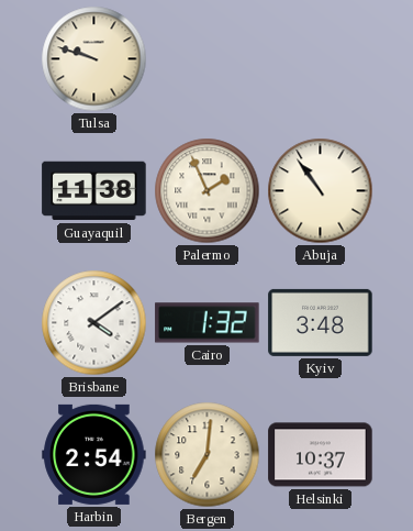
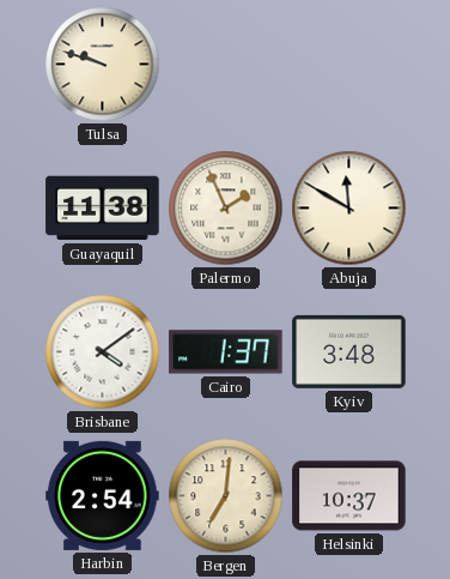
Abuja: 10:54 -> 11:50 (349, 209)
Cairo: 1:32 -> 1:37 (226, 352)
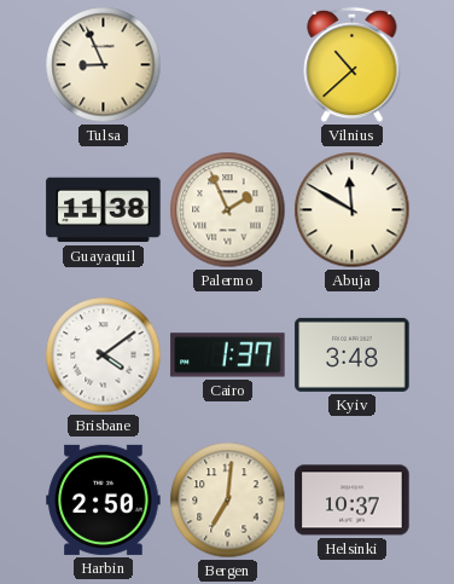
Tulsa: 9:48 -> 8:56 (104, 65)
Vilnius: none -> 10:38 (353, 65)
Harbin: 2:54 -> 2:50 (104, 499)
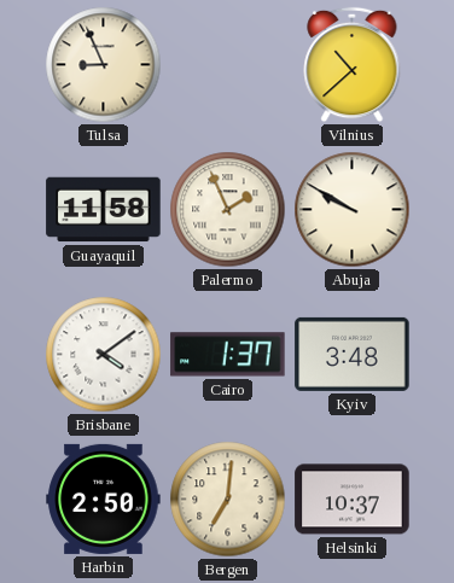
Guayaquil: 11:38 -> 11:58 (104, 210)
Abuja: 11:50 -> 9:50 (353, 210)
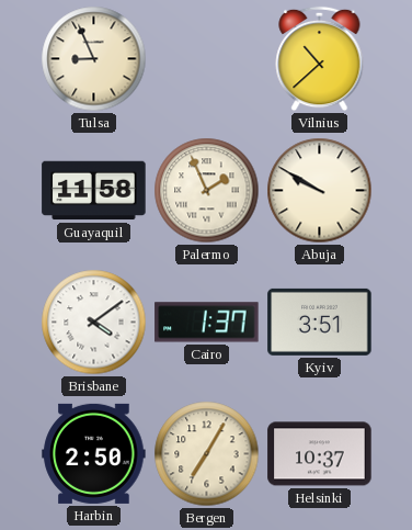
Kyiv: 3:48 -> 3:51 (320, 322)
Bergen: 7:01 -> 7:05 (207, 454)
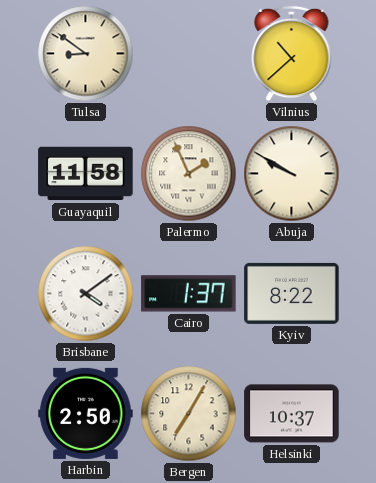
Tulsa: 8:56 -> 8:51 (86, 54)
Kyiv: 3:51 -> 8:22 (292, 293)
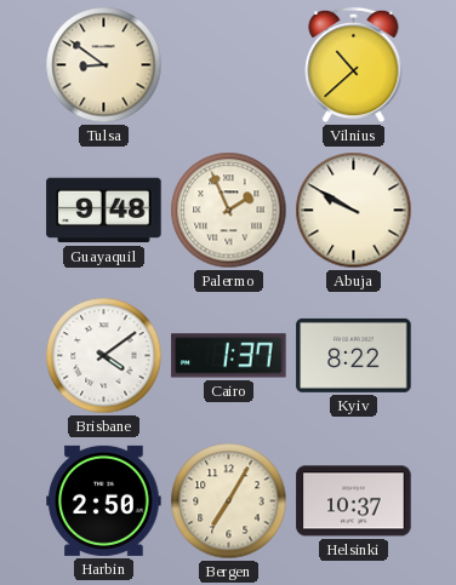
Guayaquil: 11:58 -> 9:48 (104, 211)
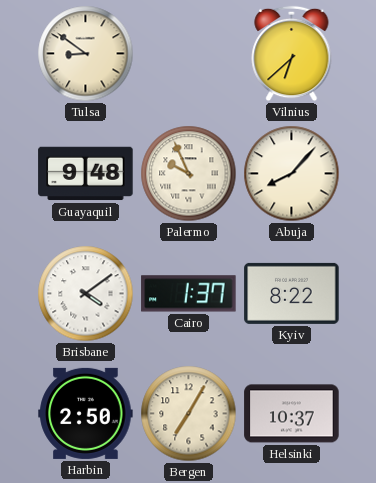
Vilnius: 10:38 -> 6:38 (292, 54)
Palermo: 1:56 -> 9:56 (189, 174)
Abuja: 9:50 -> 8:07 (292, 174)
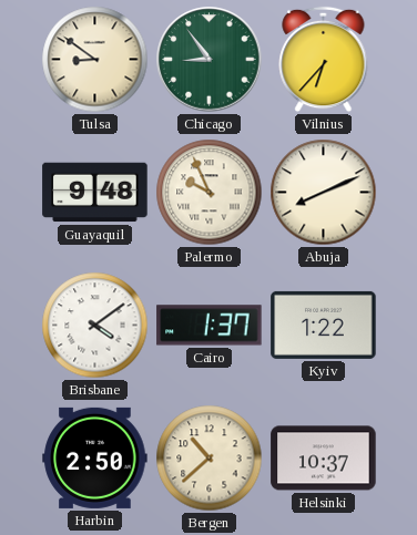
Chicago: none -> 8:54 (210, 60)
Vilnius: 6:38 -> 6:37 (324, 60)
Abuja: 8:07 -> 8:11 (324, 193)
Kyiv: 8:22 -> 1:22 (324, 325)
Bergen: 7:05 -> 10:38 (210, 459)
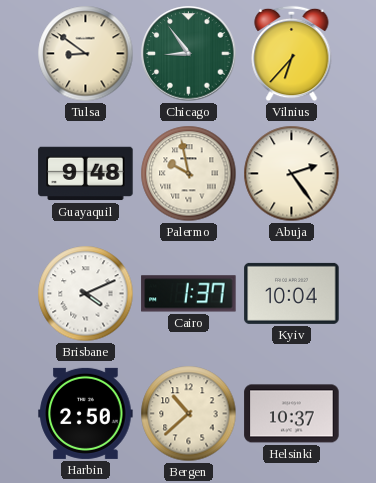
Palermo: 9:56 -> 9:58 (189, 174)
Abuja: 8:11 -> 2:24 (292, 174)
Brisbane: 4:09 -> 4:11 (86, 294)
Kyiv: 1:22 -> 10:04 (292, 293)
